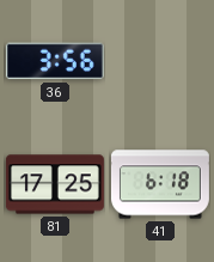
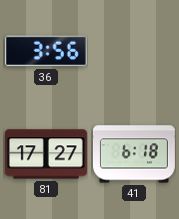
81: 17:25 -> 17:27 (46, 154)
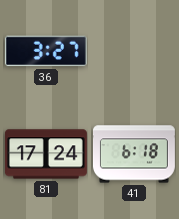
36: 3:56 -> 3:27 (46, 51)
81: 17:27 -> 17:24 (46, 154)
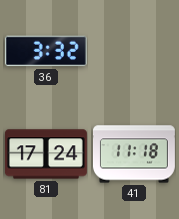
36: 3:27 -> 3:32 (46, 51)
41: 6:18 -> 11:18 (134, 154)
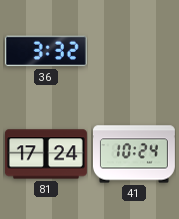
41: 11:18 -> 10:24 (134, 154)
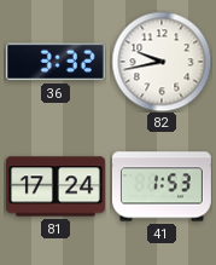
82: none -> 9:43 (162, 62)
41: 10:24 -> 1:53 (162, 186)
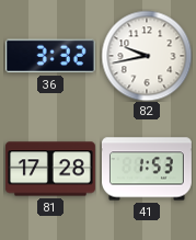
81: 17:24 -> 17:28 (50, 169)
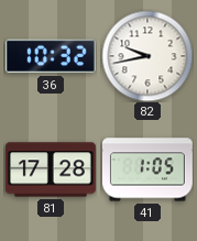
36: 3:32 -> 10:32 (51, 56)
41: 1:53 -> 1:05 (147, 169)
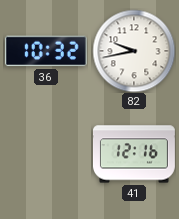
81: 17:28 -> none (51, 169)
41: 1:05 -> 12:16 (134, 154)
